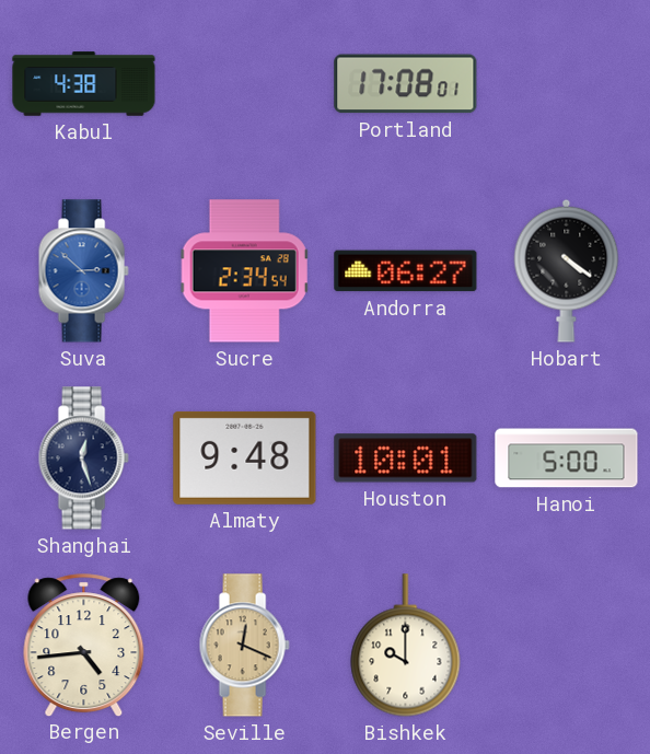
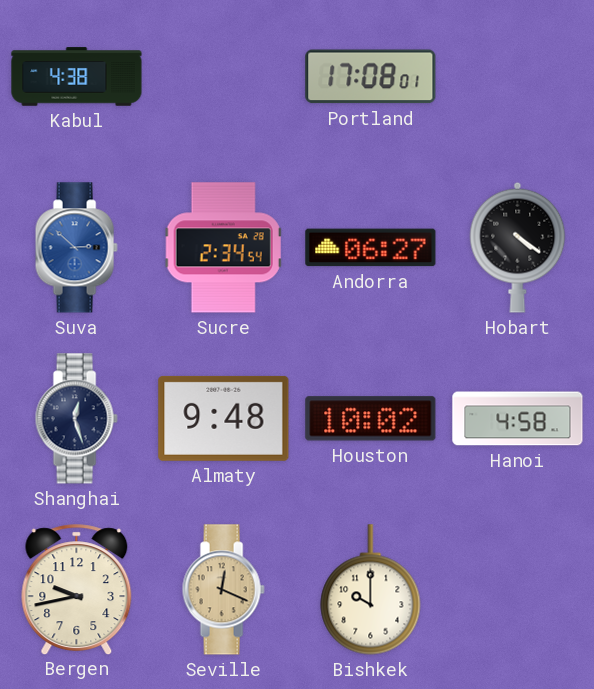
Houston: 10:01 -> 10:02 (371, 419)
Hanoi: 5:00 -> 4:58 (518, 419)
Bergen: 4:44 -> 9:43 (77, 589)
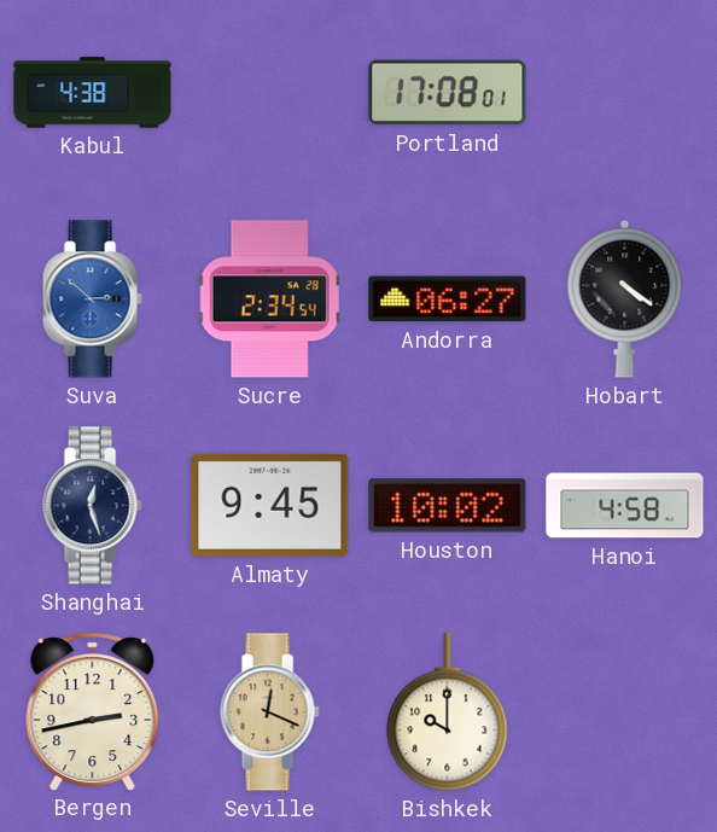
Almaty: 9:48 -> 9:45 (270, 505)
Bergen: 9:43 -> 2:43 (93, 711)
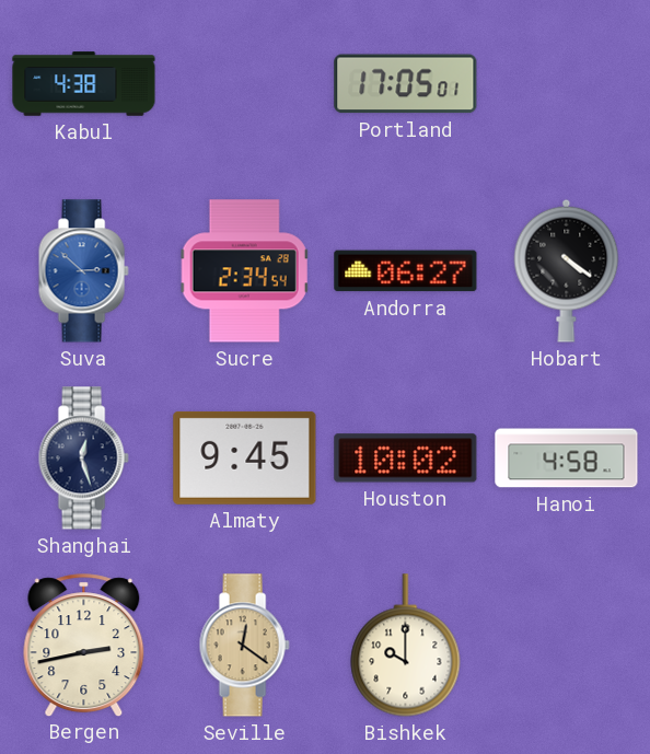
Portland: 17:08 -> 17:05 (406, 84)
Seville: 12:19 -> 12:21 (244, 646)
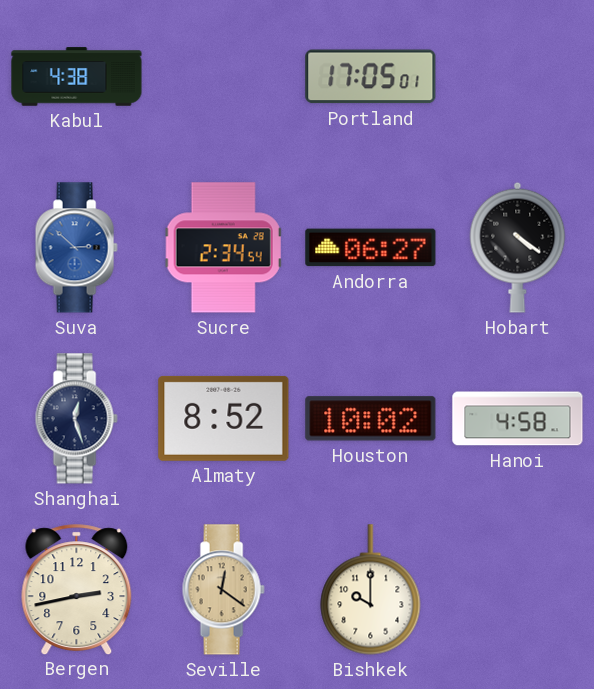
Almaty: 9:45 -> 8:52 (224, 418)
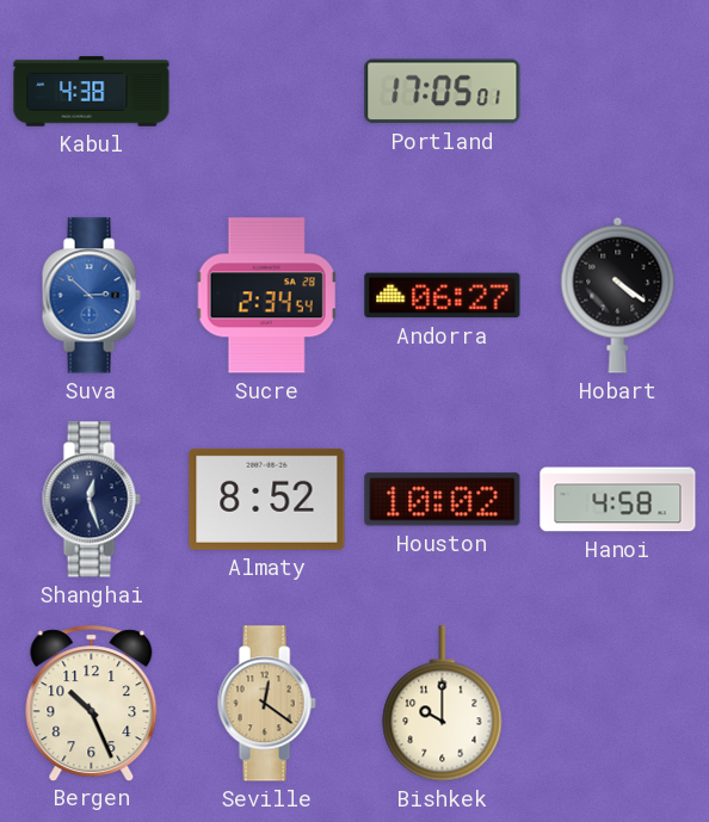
Bergen: 2:43 -> 10:26 (92, 703)
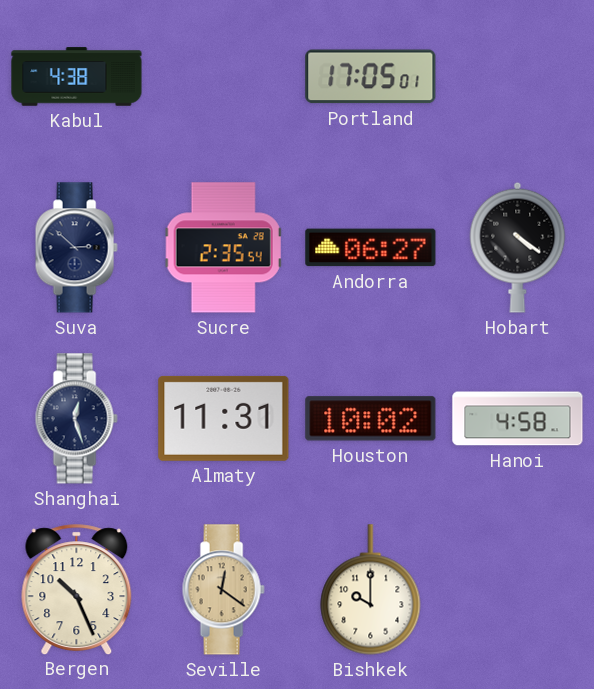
Suva dial: blue -> navy (76, 248)
Sucre: 2:34 -> 2:35 (224, 248)
Almaty: 8:52 -> 11:31 (224, 418)
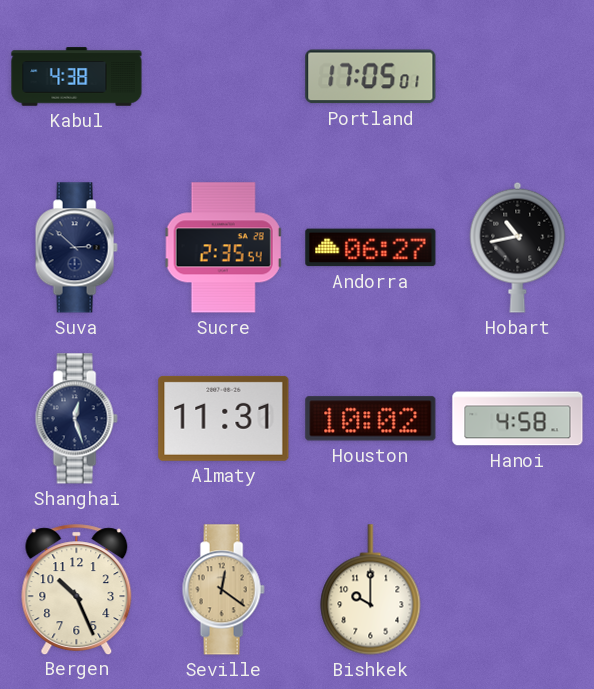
Hobart: 4:21 -> 10:43 (518, 247)
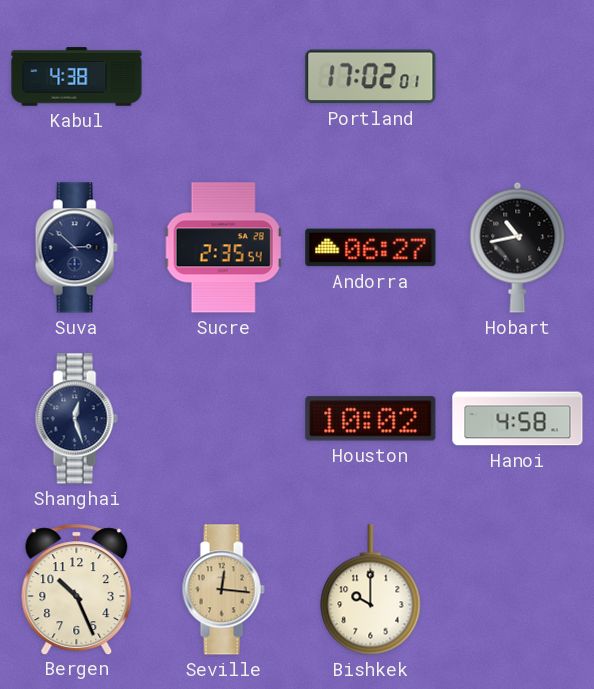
Portland: 17:05 -> 17:02 (371, 77)
Almaty: 11:31 -> none (224, 418)
Seville: 12:21 -> 12:16 (223, 590)
